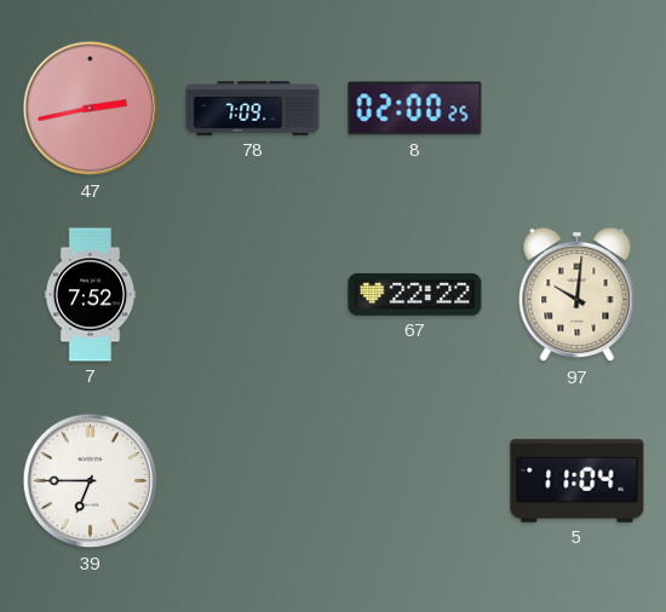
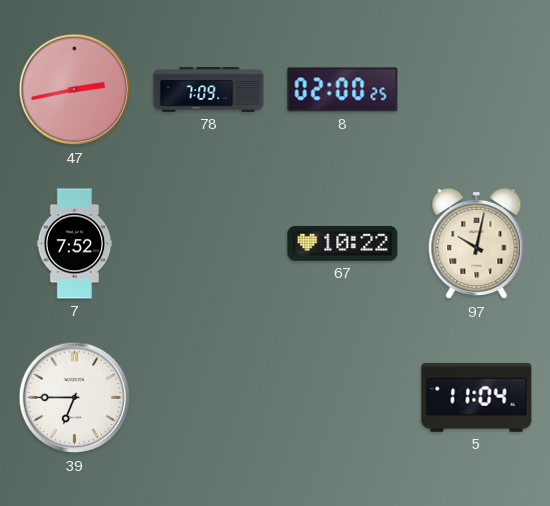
67: 22:22 -> 10:22 (343, 243)
97: 10:01 -> 10:02 (477, 244)
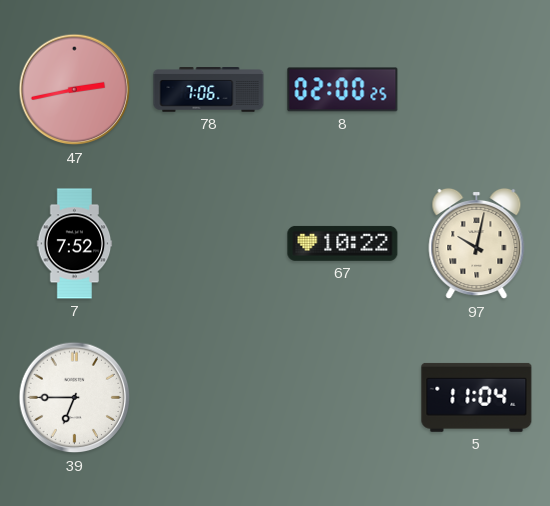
78: 7:09 -> 7:06 (209, 90)
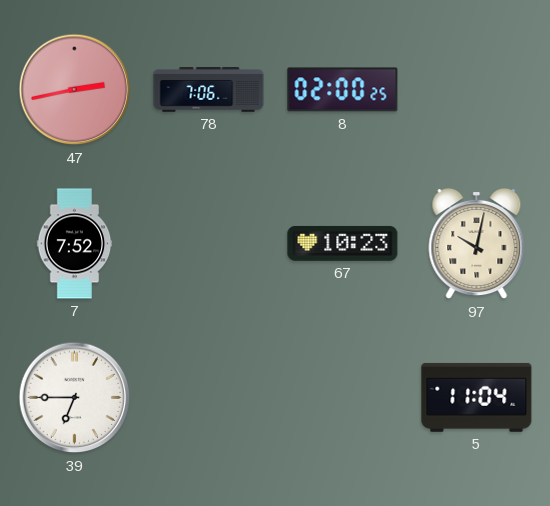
67: 10:22 -> 10:23 (343, 243)
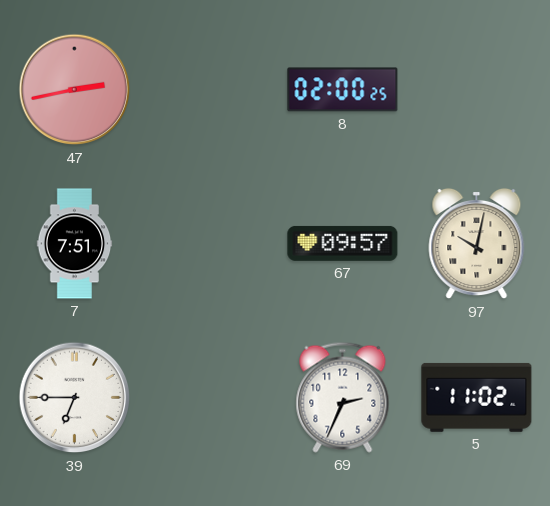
78: 7:06 -> none (209, 90)
7: 7:52 -> 7:51 (75, 244)
67: 10:23 -> 09:57 (343, 243)
69: none -> 2:34 (343, 397)
5: 11:04 -> 11:02 (477, 397)
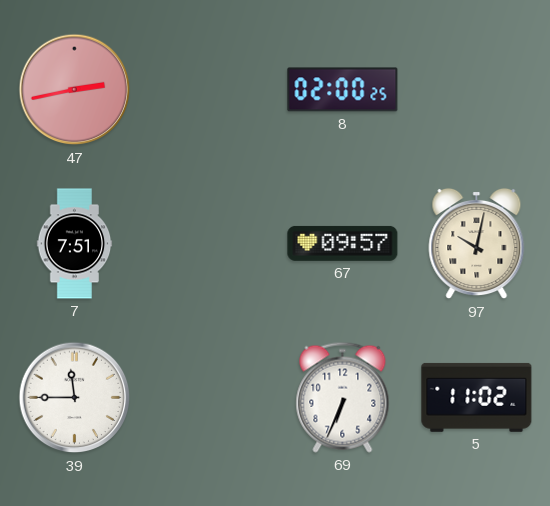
39: 6:45 -> 11:45 (75, 398)
69: 2:34 -> 6:34 (343, 397)
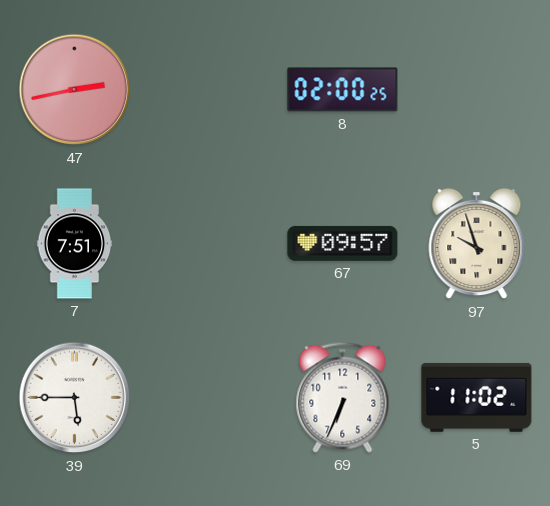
97: 10:02 -> 9:57 (477, 244)
39: 11:45 -> 5:45 (75, 398)
